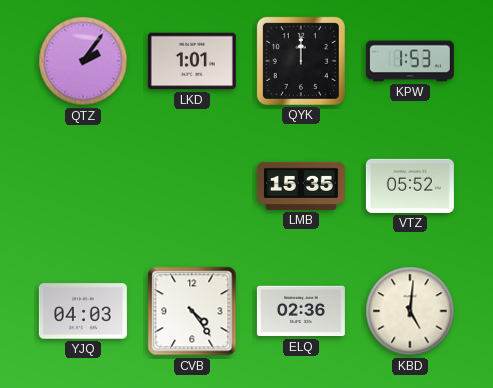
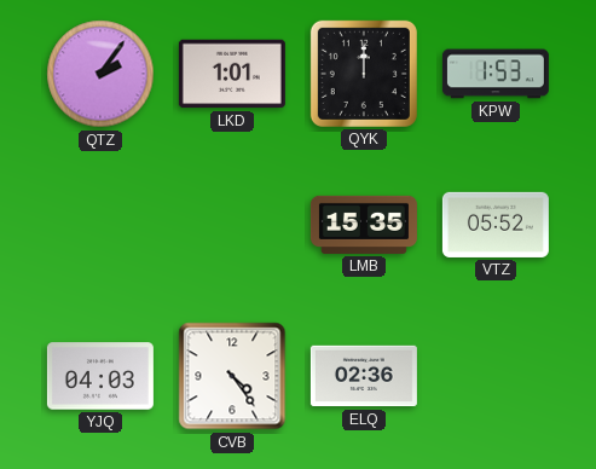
KBD: 5:01 -> none (410, 311)
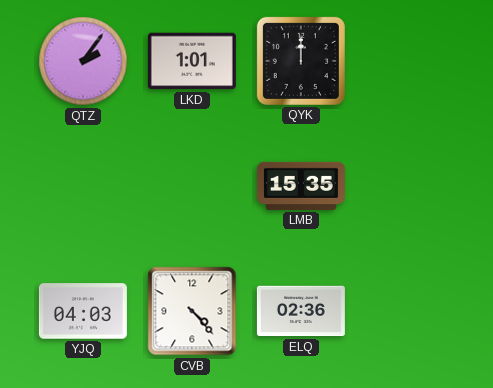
KPW: 1:53 -> none (496, 74)
VTZ: 05:52 -> none (496, 225)
CVB: 4:24 -> 4:23 (192, 311)
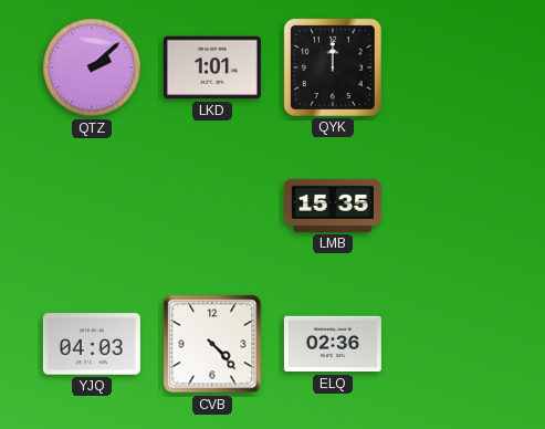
QTZ: 2:06 -> 2:08 (92, 67)
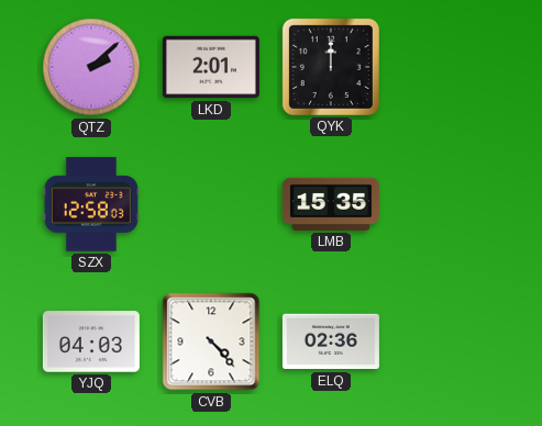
LKD: 1:01 -> 2:01 (211, 67)
SZX: none -> 12:58 (91, 204)
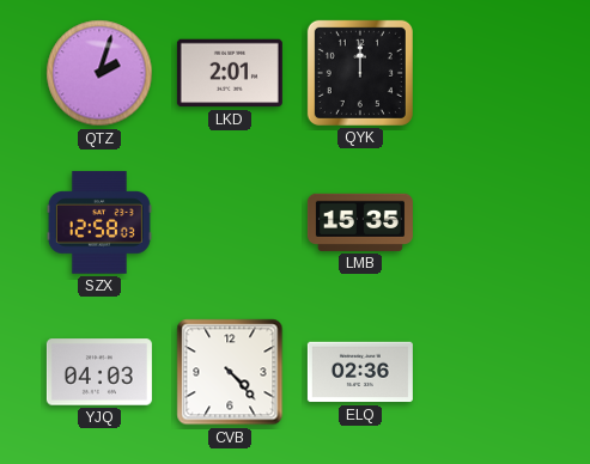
QTZ: 2:08 -> 2:03 (99, 73)
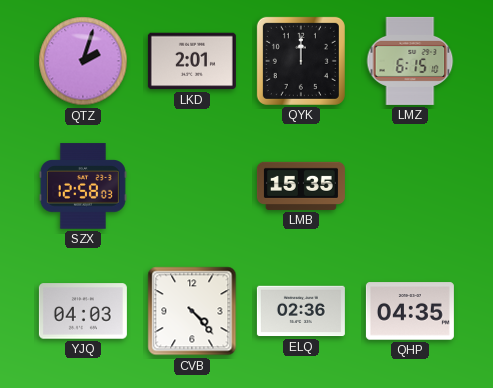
LMZ: none -> 6:15 (410, 61)
QHP: none -> 04:35 (410, 311)
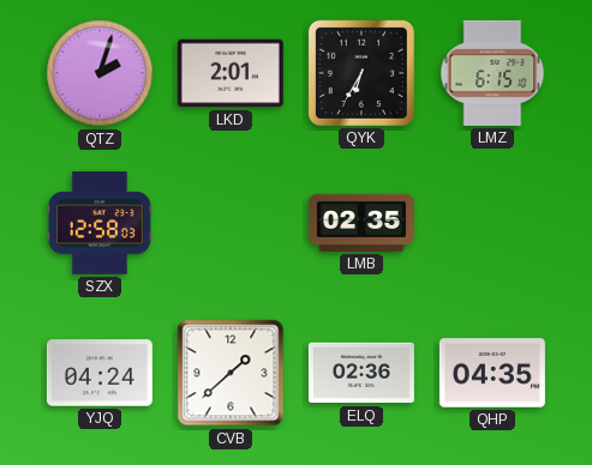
QYK: 12:00 -> 6:35 (361, 73)
LMB: 15:35 -> 02:35 (361, 223)
YJQ: 04:03 -> 04:24 (100, 373)
CVB: 4:23 -> 1:38 (231, 373)
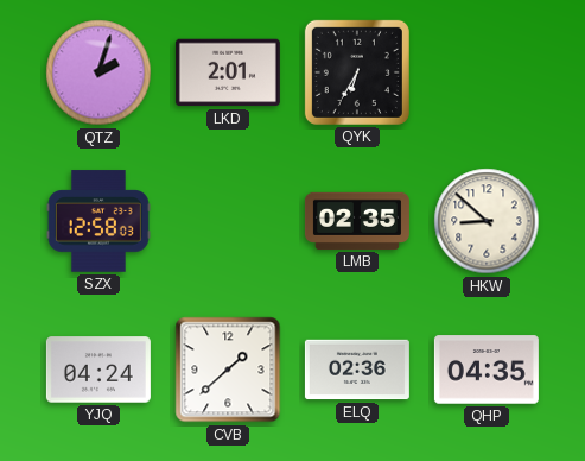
LMZ: 6:15 -> none (492, 73)
HKW: none -> 8:52 (487, 221)
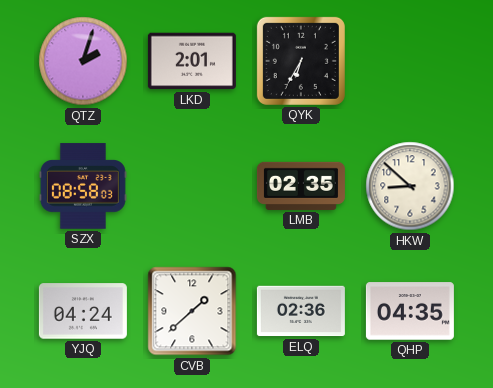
SZX: 12:58 -> 08:58 (83, 186)
